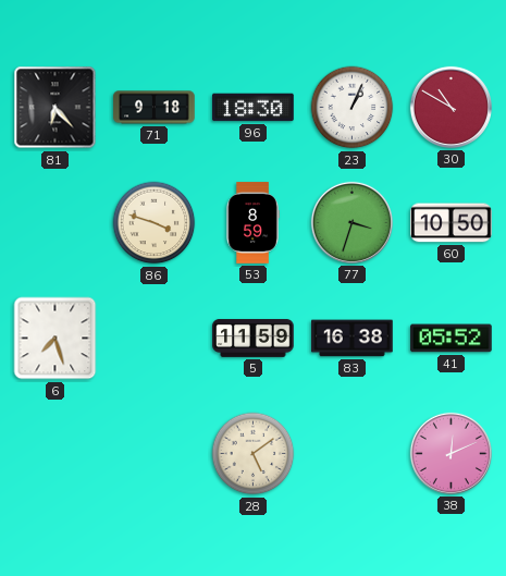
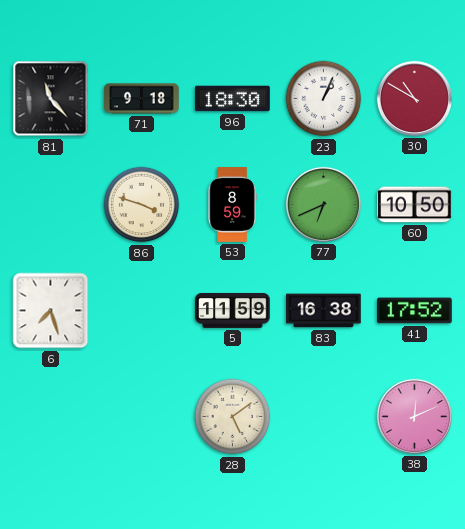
81: 6:23 -> 11:23 (51, 99)
77: 3:33 -> 6:41 (323, 204)
41: 05:52 -> 17:52 (415, 311)
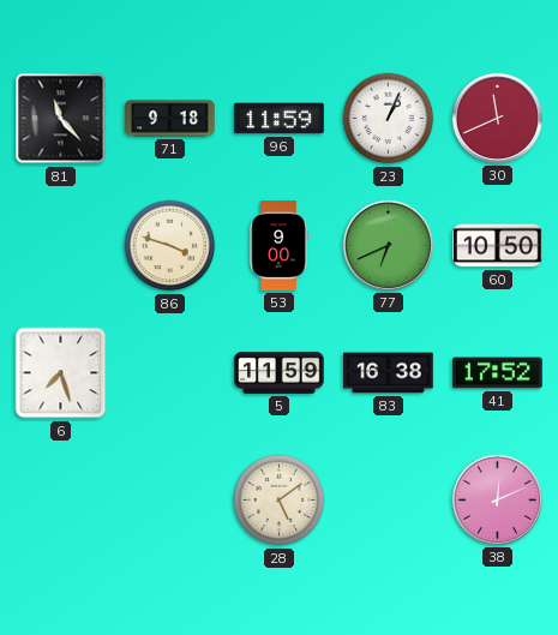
96: 18:30 -> 11:59 (280, 119)
30: 10:50 -> 11:41 (497, 118)
53: 8:59 -> 9:00 (278, 246)
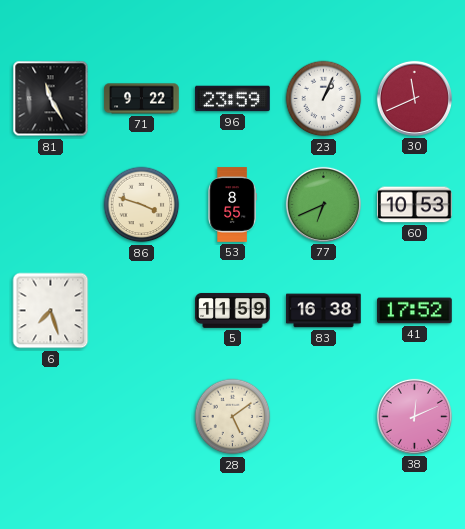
81: 11:23 -> 11:25 (51, 99)
71: 9:18 -> 9:22 (142, 99)
96: 11:59 -> 23:59 (233, 99)
53: 9:00 -> 8:55 (232, 205)
60: 10:50 -> 10:53 (415, 205)
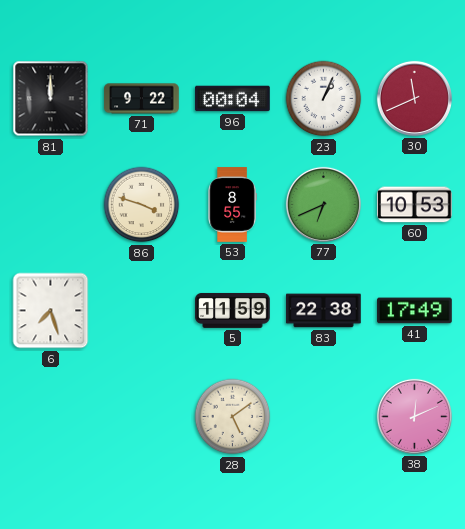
81: 11:25 -> 12:00 (51, 99)
96: 23:59 -> 00:04 (233, 99)
83: 16:38 -> 22:38 (324, 311)
41: 17:52 -> 17:49 (415, 311)
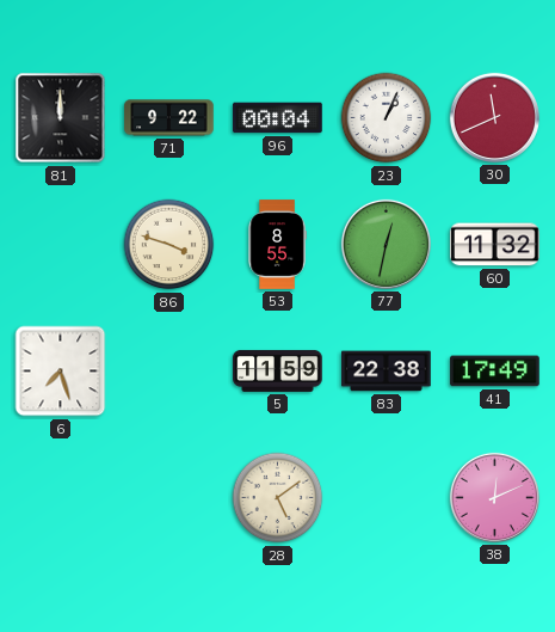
77: 6:41 -> 12:32 (386, 244)
60: 10:53 -> 11:32 (495, 245)
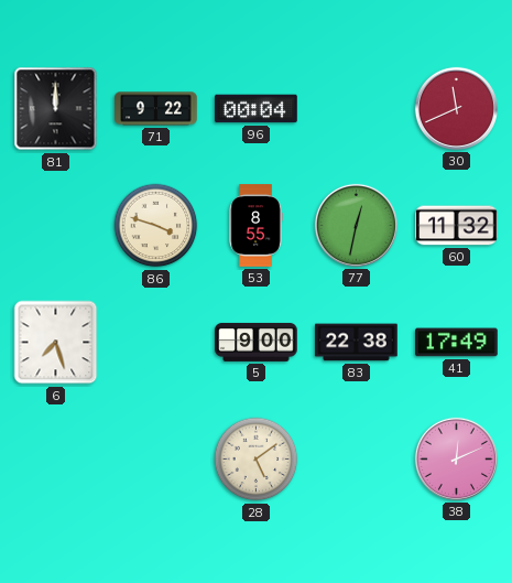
23: 1:04 -> none (387, 118)
5: 11:59 -> 9:00 (257, 342)
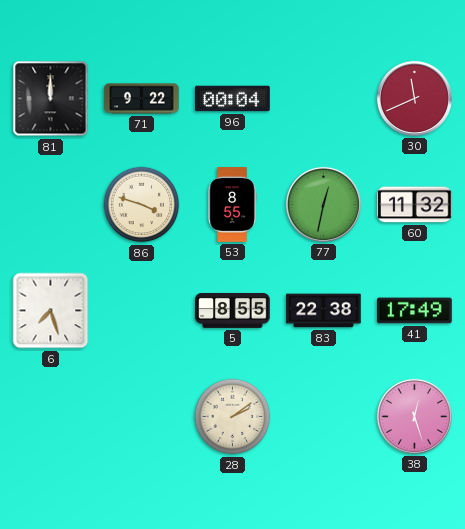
5: 9:00 -> 8:55 (233, 310)
28: 5:09 -> 2:09 (233, 417)
38: 12:11 -> 12:27 (414, 416)
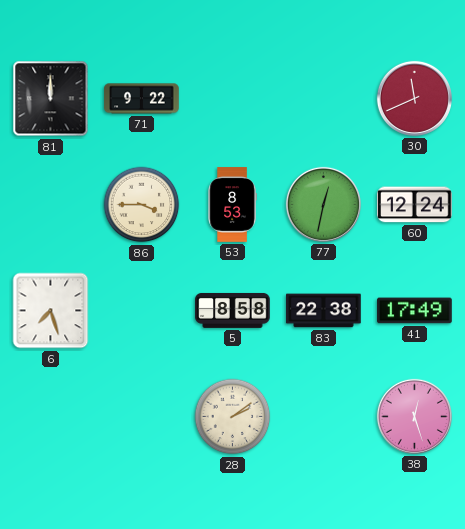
96: 00:04 -> none (233, 99)
86: 3:48 -> 3:45 (142, 205)
53: 8:55 -> 8:53 (232, 205)
60: 11:32 -> 12:24 (415, 205)
5: 8:55 -> 8:58 (233, 310)
